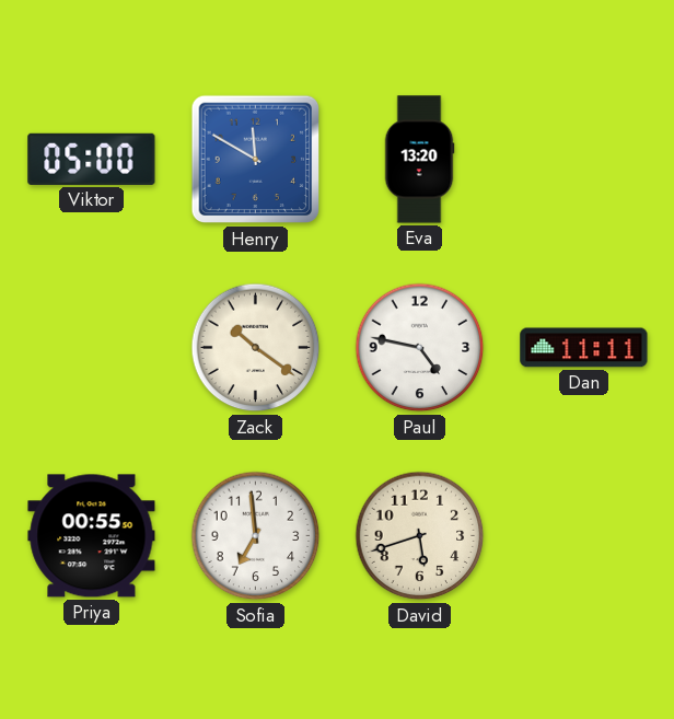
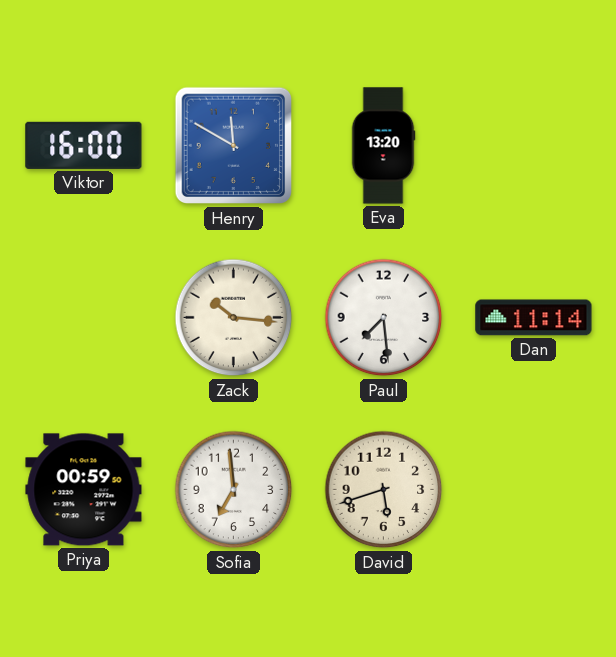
Viktor: 05:00 -> 16:00 (84, 145)
Zack: 10:21 -> 10:16 (234, 318)
Paul: 4:47 -> 7:29 (384, 318)
Dan: 11:11 -> 11:14 (534, 318)
Priya: 00:55 -> 00:59 (84, 490)
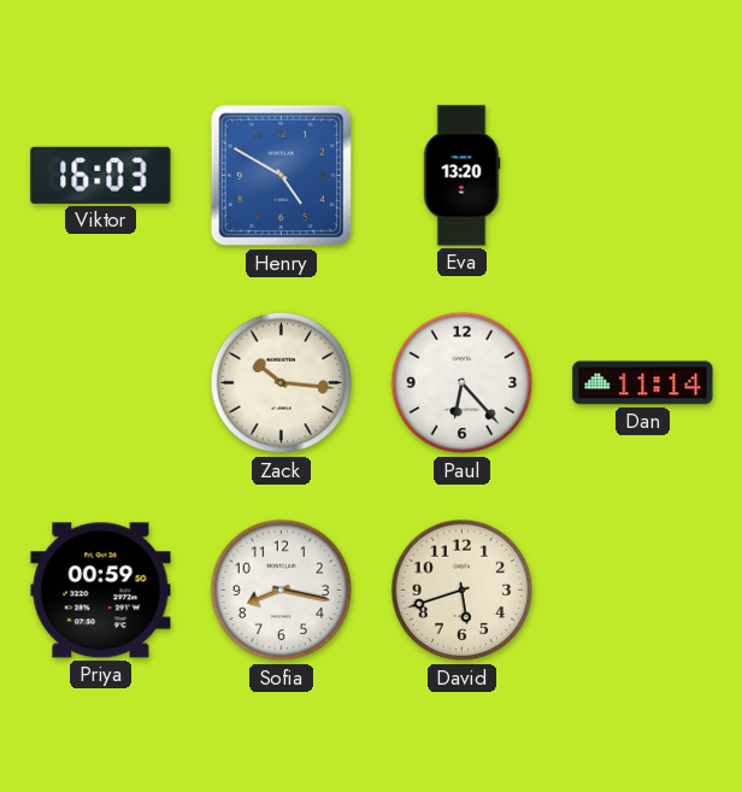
Viktor: 16:00 -> 16:03 (101, 175)
Henry: 11:50 -> 4:50 (281, 176)
Paul: 7:29 -> 6:23 (463, 383)
Sofia: 6:59 -> 8:17 (282, 591)
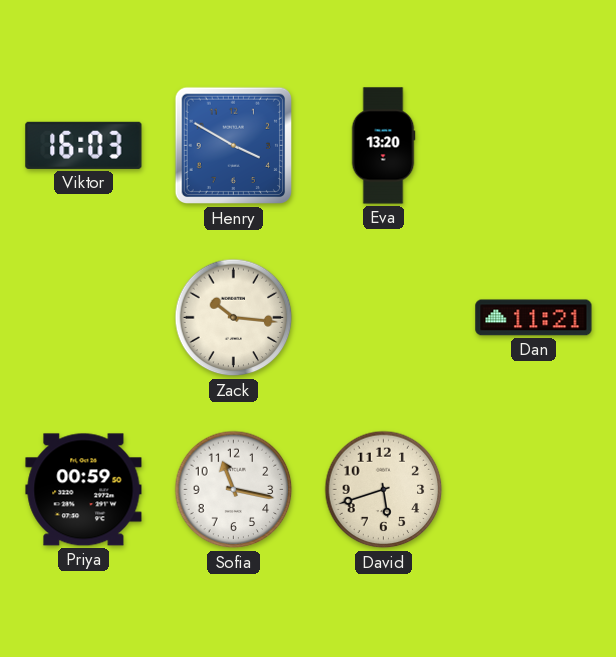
Henry: 4:50 -> 3:50 (233, 146)
Paul: 6:23 -> none (463, 383)
Dan: 11:14 -> 11:21 (534, 318)
Sofia: 8:17 -> 11:17 (234, 490)
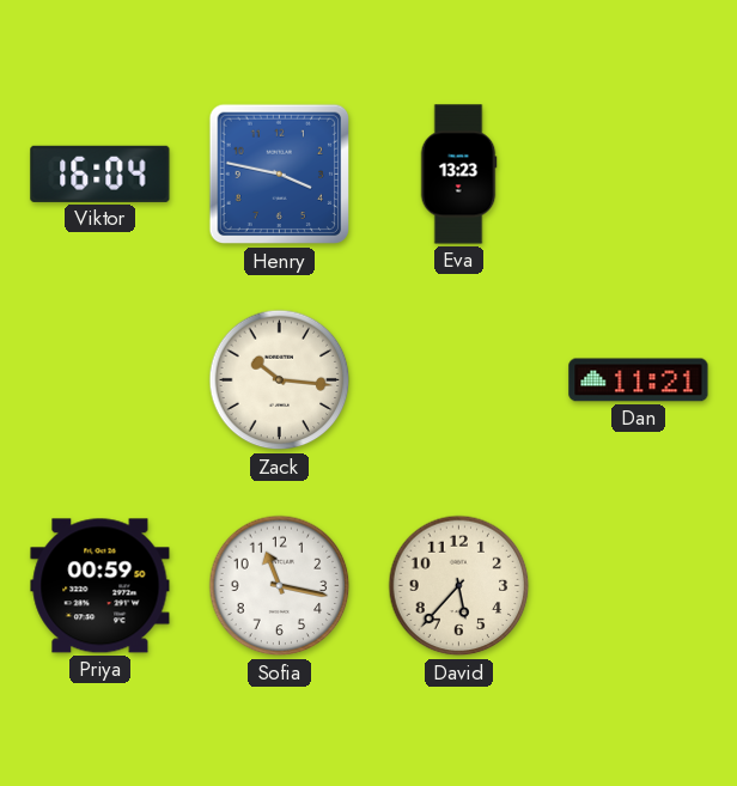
Viktor: 16:03 -> 16:04 (100, 173)
Henry: 3:50 -> 3:47 (279, 175)
Eva: 13:20 -> 13:23 (458, 175)
David: 5:42 -> 5:37 (459, 586)
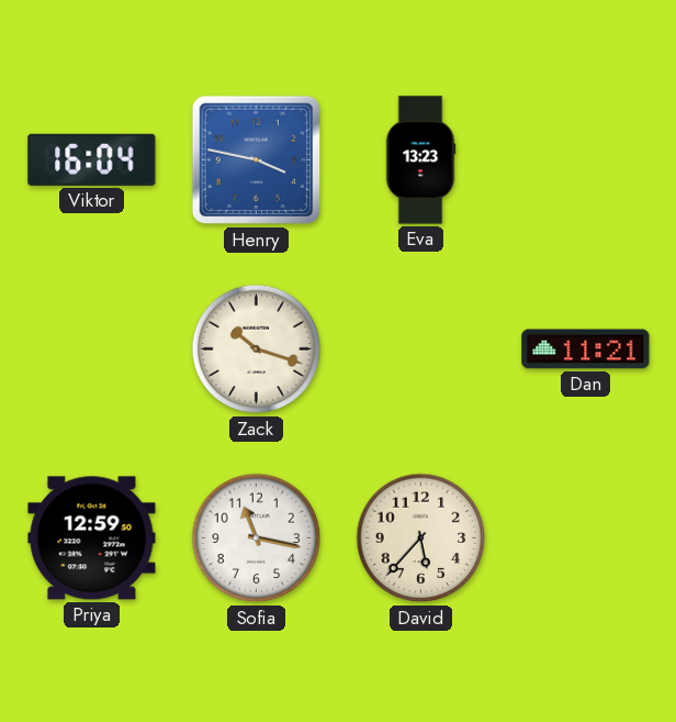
Zack: 10:16 -> 10:18 (257, 349)
Priya: 00:59 -> 12:59 (92, 538)
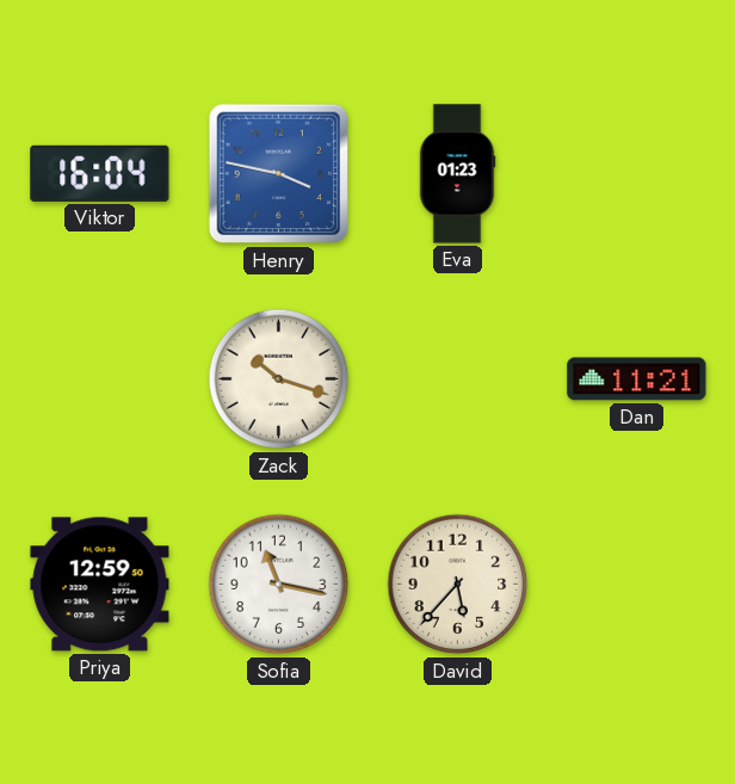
Eva: 13:23 -> 01:23 (457, 174)
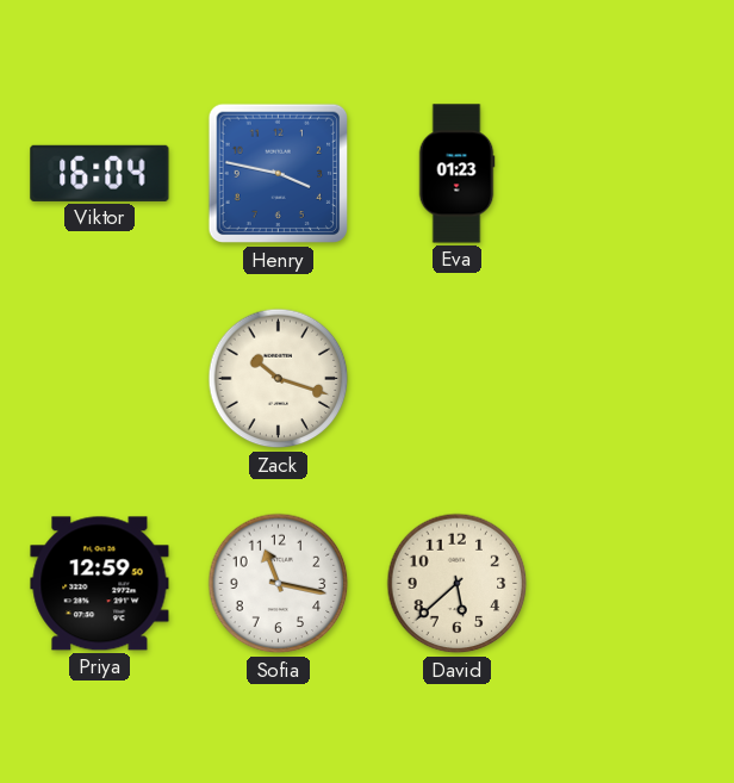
Dan: 11:21 -> none (637, 379)
David: 5:37 -> 5:38 (458, 584)
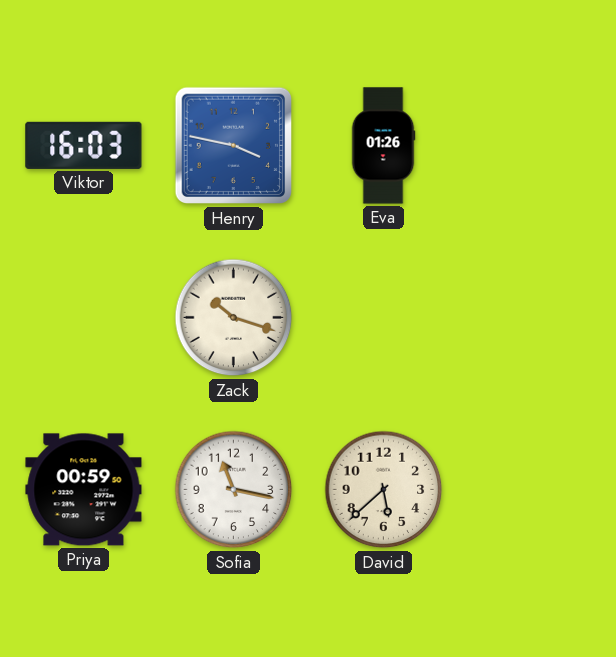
Viktor: 16:04 -> 16:03 (84, 145)
Eva: 01:23 -> 01:26 (383, 146)
Priya: 12:59 -> 00:59 (84, 490)
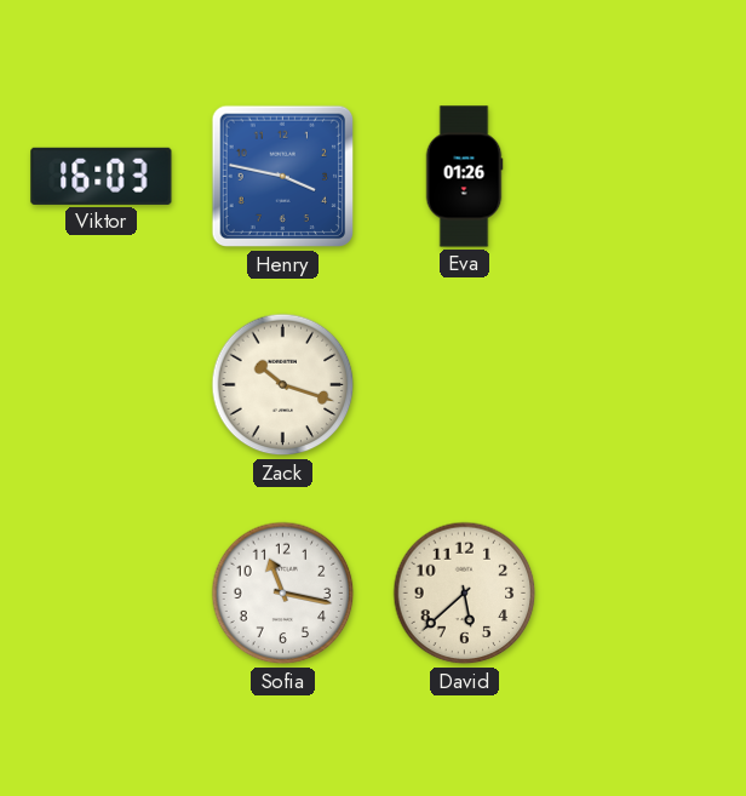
Priya: 00:59 -> none (84, 490)
